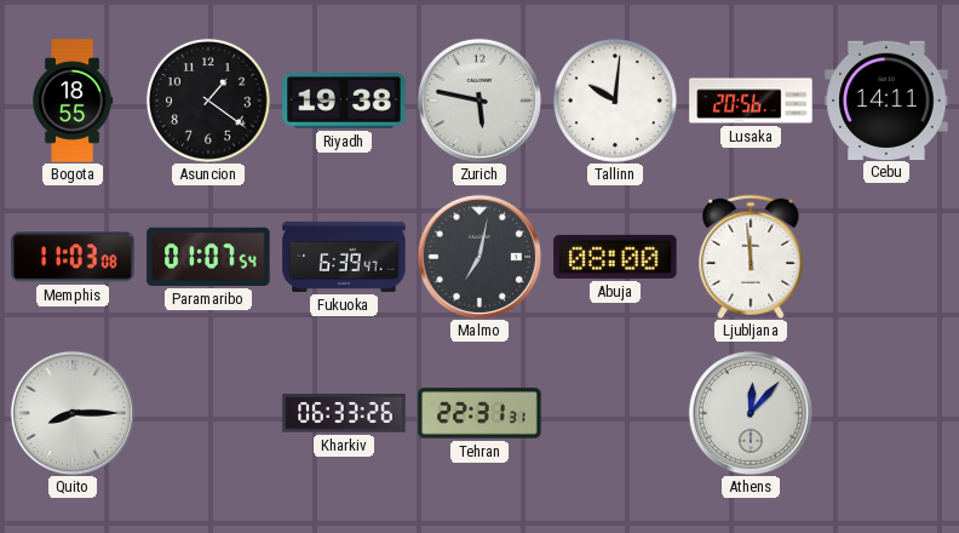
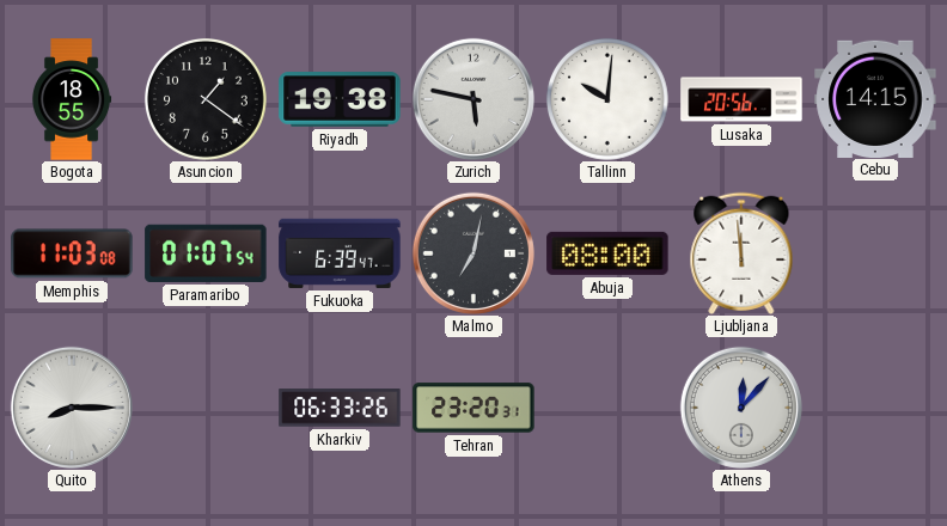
Cebu: 14:11 -> 14:15 (875, 98)
Tehran: 22:31 -> 23:20 (473, 408)
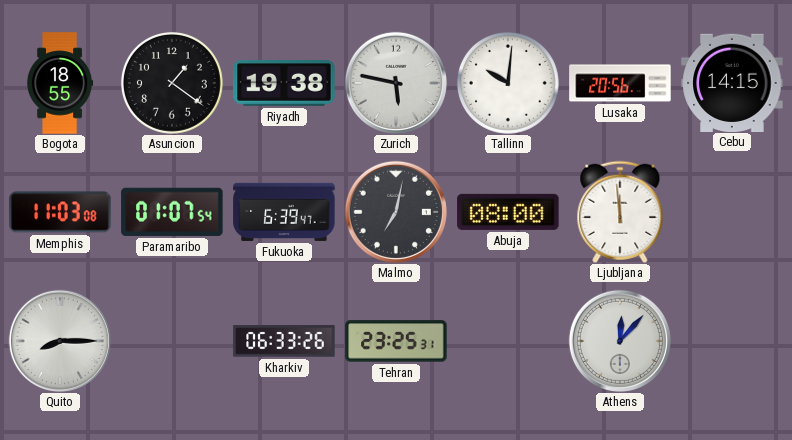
Tehran: 23:20 -> 23:25 (396, 341)
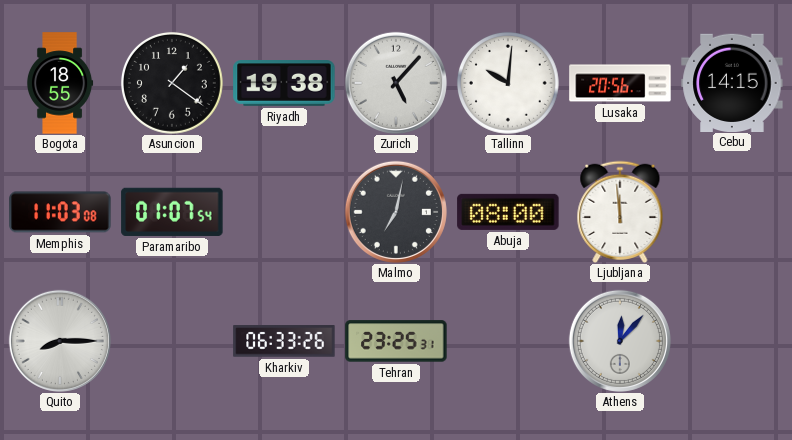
Zurich: 5:47 -> 5:07 (396, 83)
Fukuoka: 6:39 -> none (284, 212)
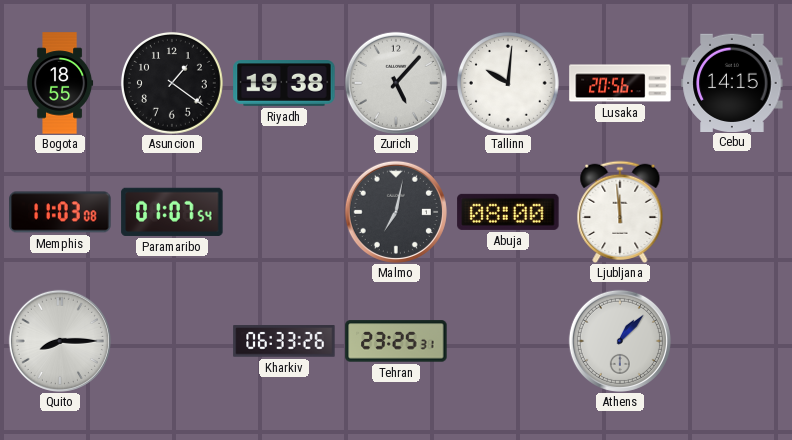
Athens: 12:07 -> 1:07 (620, 341)
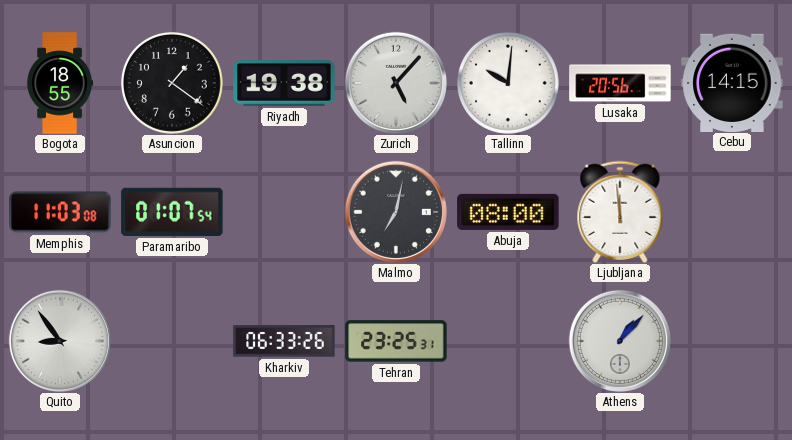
Quito: 8:15 -> 8:54 (60, 341)
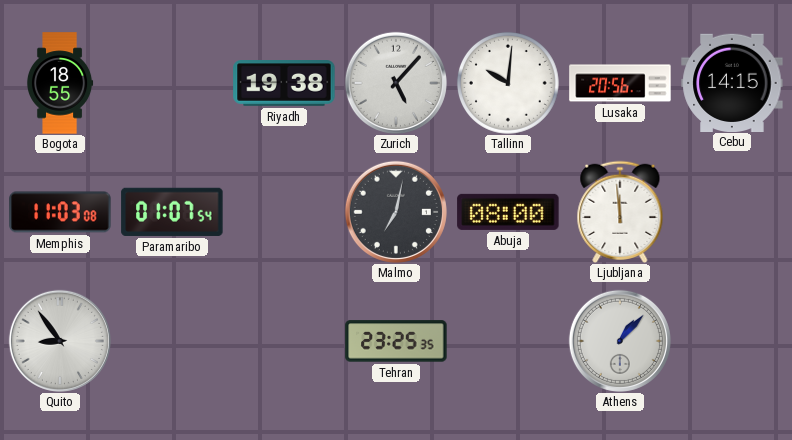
Asuncion: 1:21 -> none (172, 83)
Kharkiv: 06:33 -> none (284, 341)
Tehran: 23:25:31 -> 23:25:35 (396, 341)
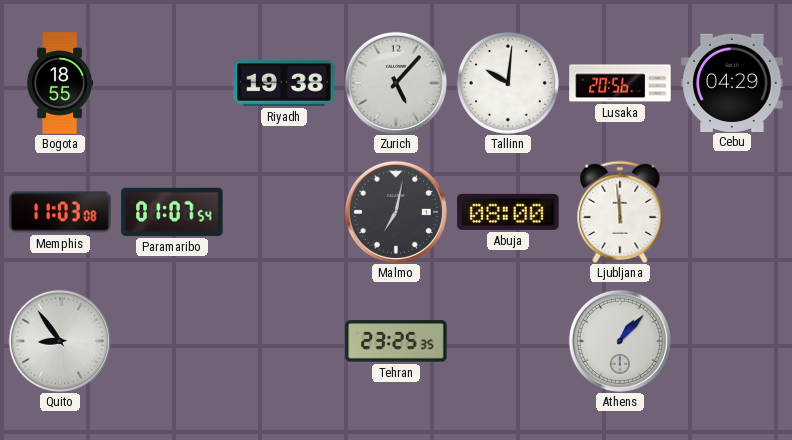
Cebu: 14:15 -> 04:29 (732, 82)
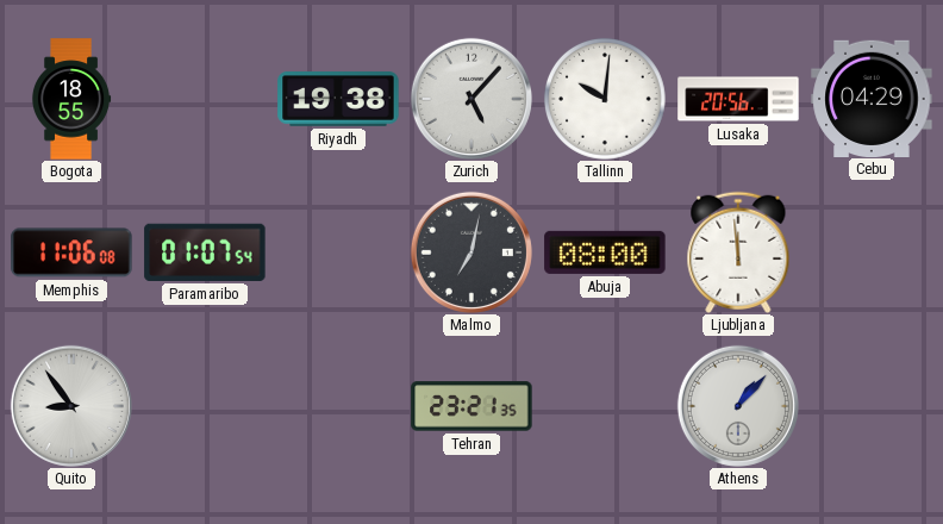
Memphis: 11:03 -> 11:06 (71, 252)
Tehran: 23:25 -> 23:21 (472, 406)
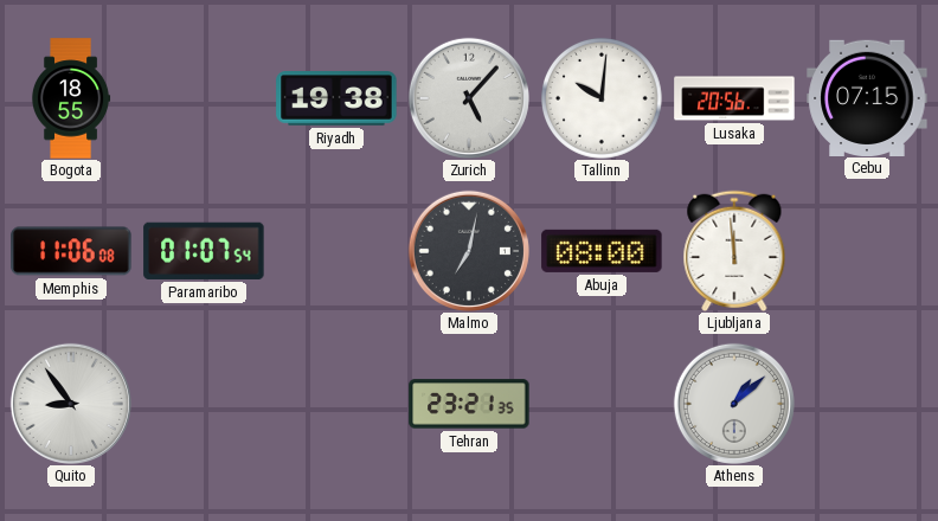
Cebu: 04:29 -> 07:15 (867, 97)
Athens: 1:07 -> 1:08 (734, 404)
